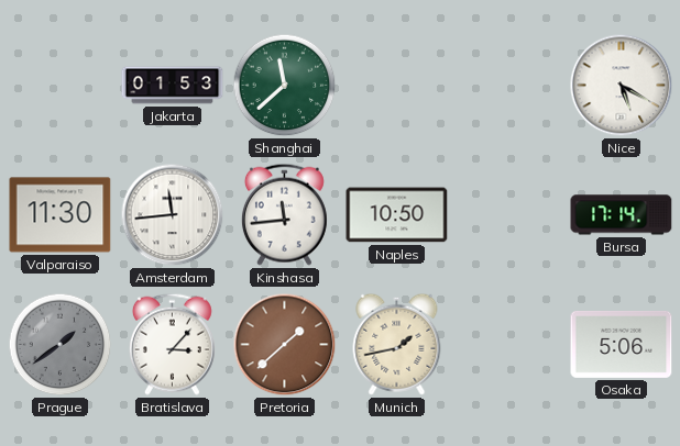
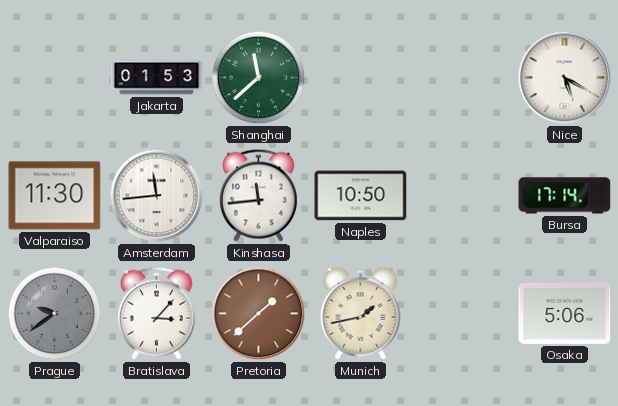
Prague: 1:39 -> 9:39 (55, 314)
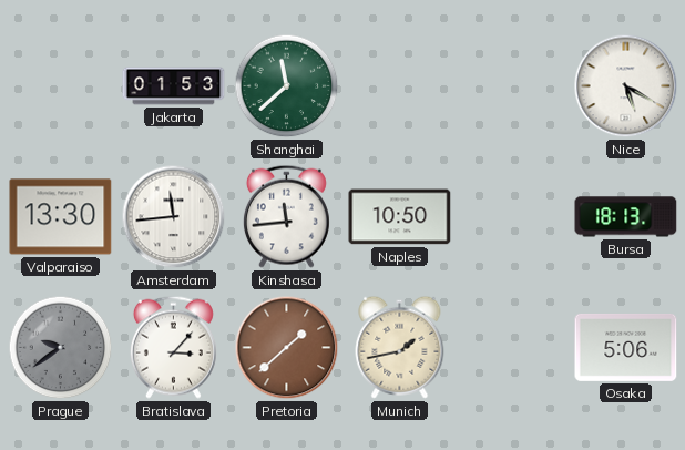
Valparaiso: 11:30 -> 13:30 (61, 217)
Bursa: 17:14 -> 18:13 (626, 217)
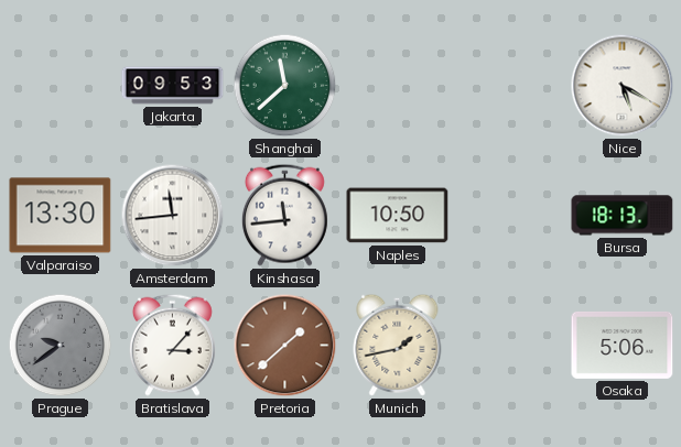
Jakarta: 01:53 -> 09:53 (173, 86)
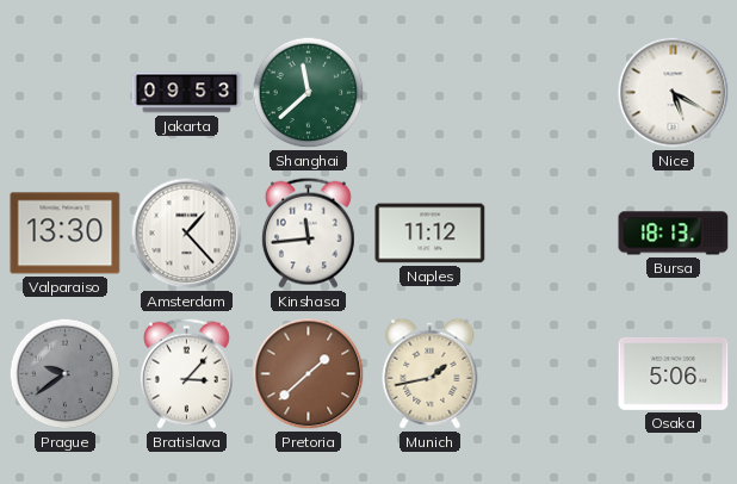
Amsterdam: 11:44 -> 1:23 (187, 234)
Naples: 10:50 -> 11:12 (431, 234)
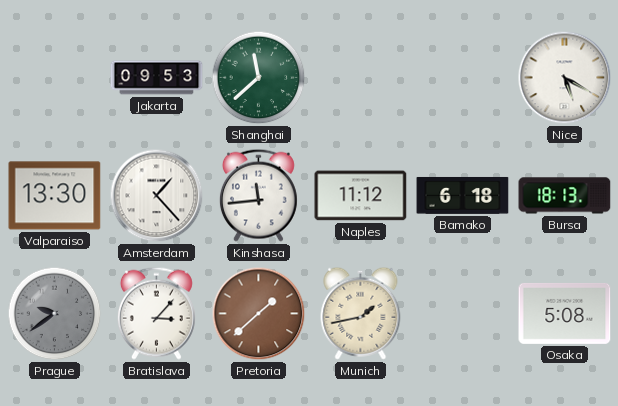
Bamako: none -> 6:18 (463, 195)
Osaka: 5:06 -> 5:08 (565, 313)
